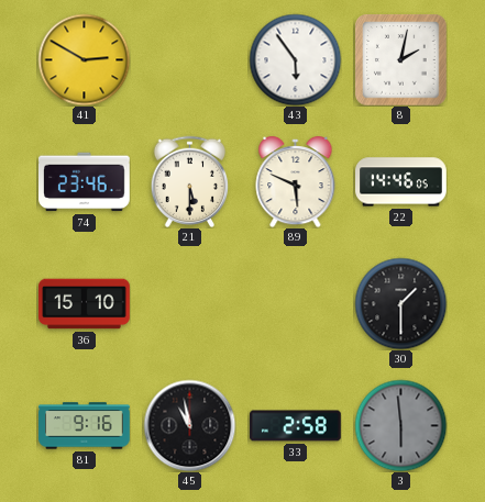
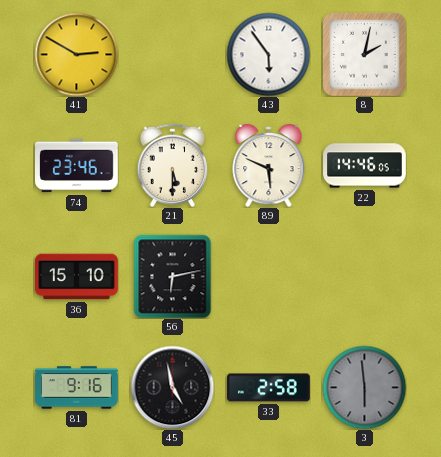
56: none -> 6:13 (173, 276)
30: 1:30 -> none (400, 303)
45: 10:58 -> 4:58 (172, 387)
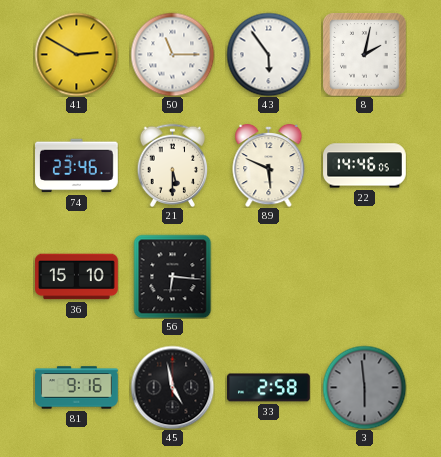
50: none -> 11:15 (172, 54)
56: 6:13 -> 6:16 (173, 276)
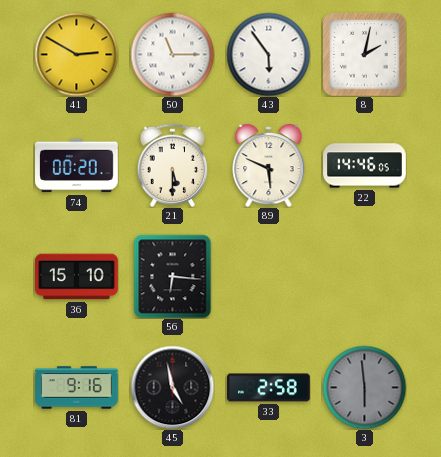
74: 23:46 -> 00:20 (77, 166)
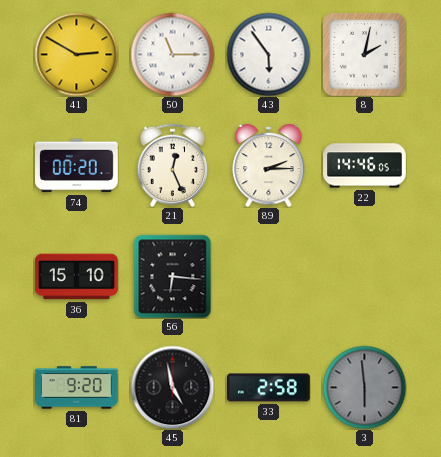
21: 5:30 -> 12:26 (173, 165)
89: 5:49 -> 2:15 (269, 165)
81: 9:16 -> 9:20 (77, 388)
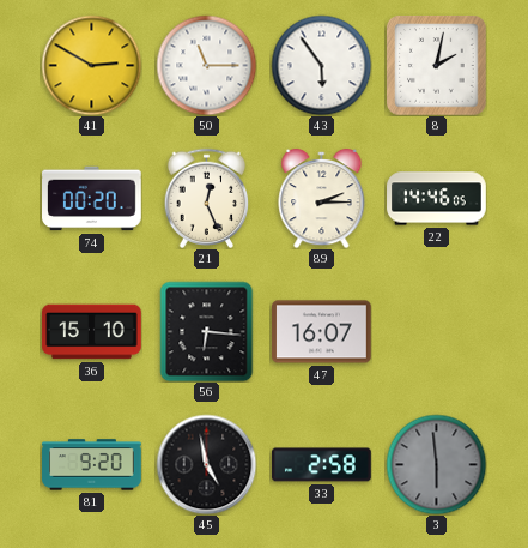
47: none -> 16:07 (322, 332)
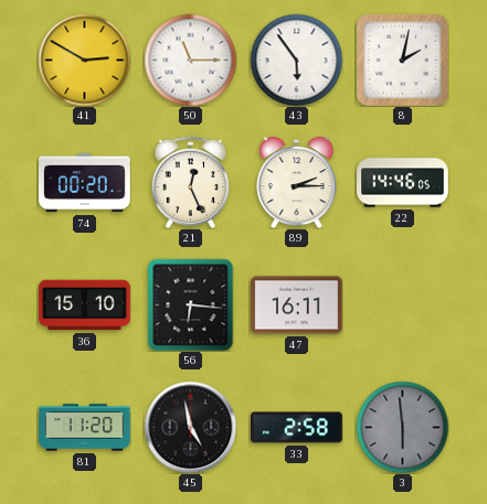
47: 16:07 -> 16:11 (297, 305)
81: 9:20 -> 11:20 (85, 428)
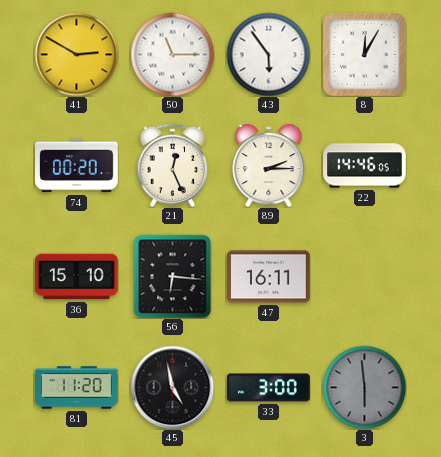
8: 2:02 -> 12:05 (364, 54)
33: 2:58 -> 3:00 (269, 388)
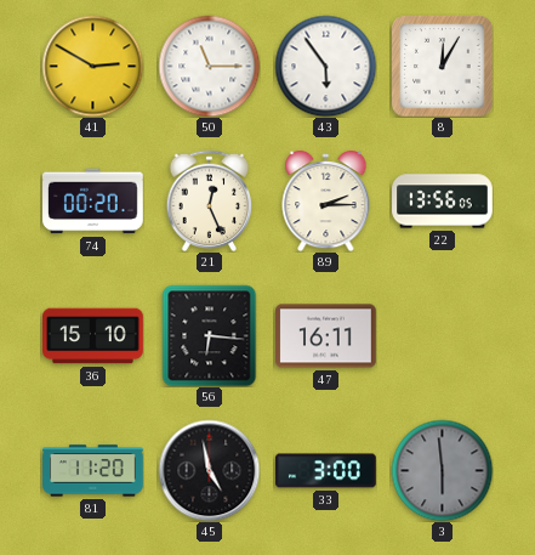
22: 14:46 -> 13:56 (443, 202)
